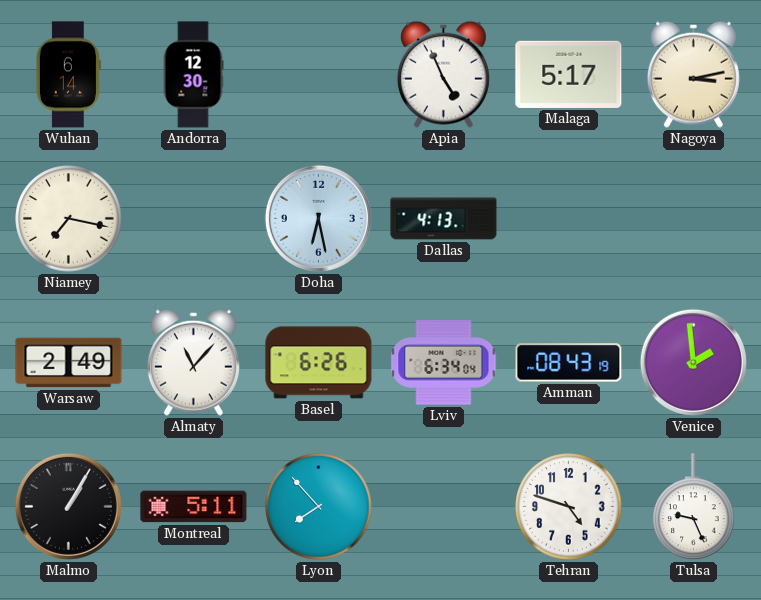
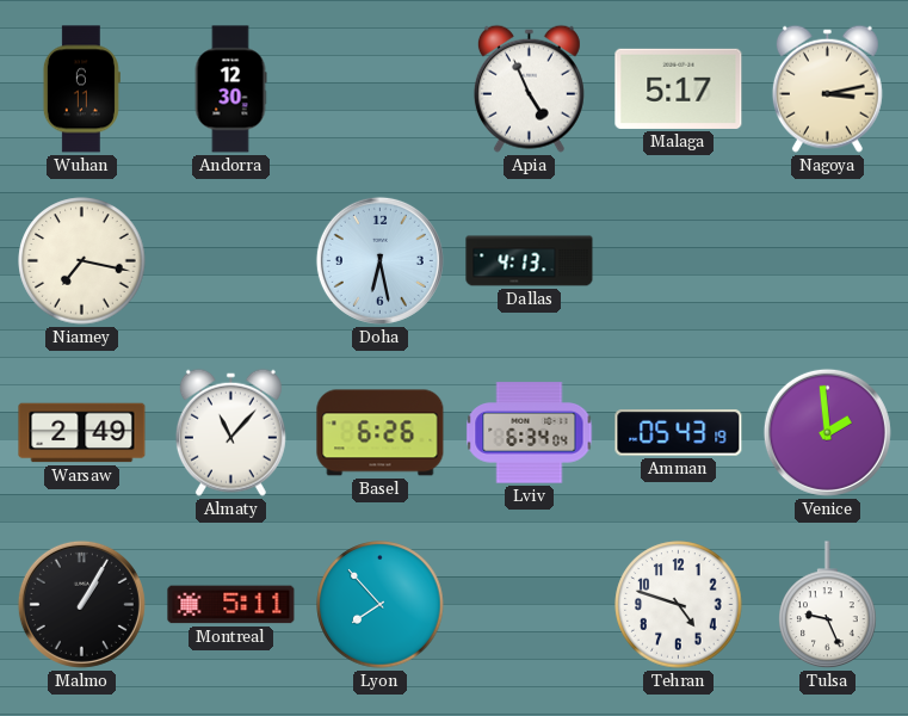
Wuhan: 6:14 -> 6:11 (81, 89)
Amman: 08:43 -> 05:43 (679, 433)
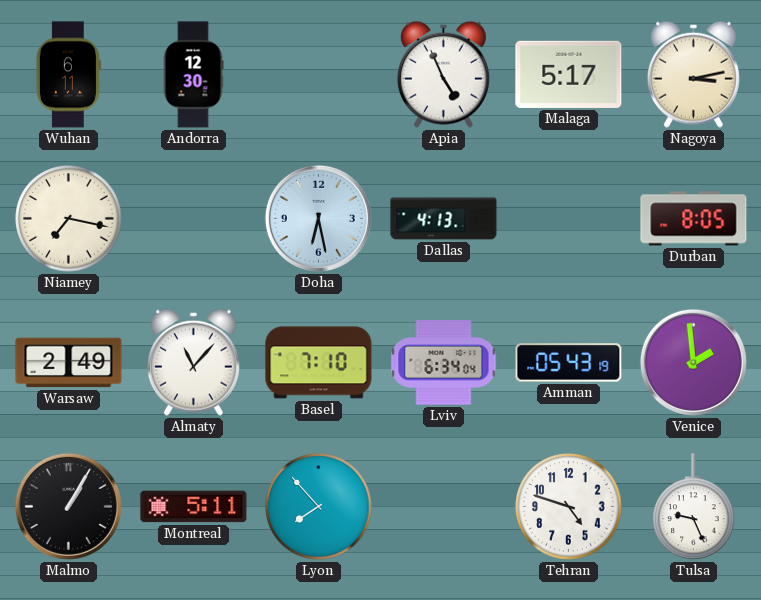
Durban: none -> 8:05 (694, 219)
Basel: 6:26 -> 7:10 (319, 363)
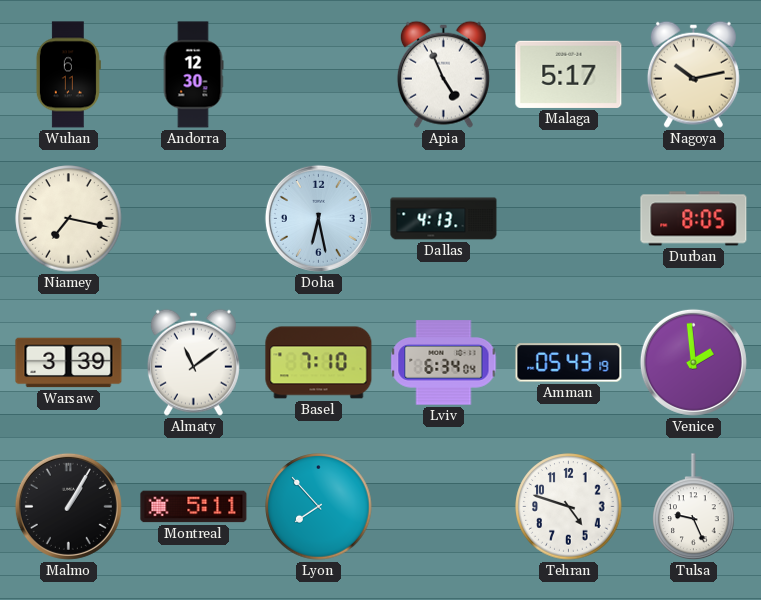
Nagoya: 3:13 -> 10:13 (693, 74)
Warsaw: 2:49 -> 3:39 (69, 363)
Almaty: 11:07 -> 11:09 (193, 362)
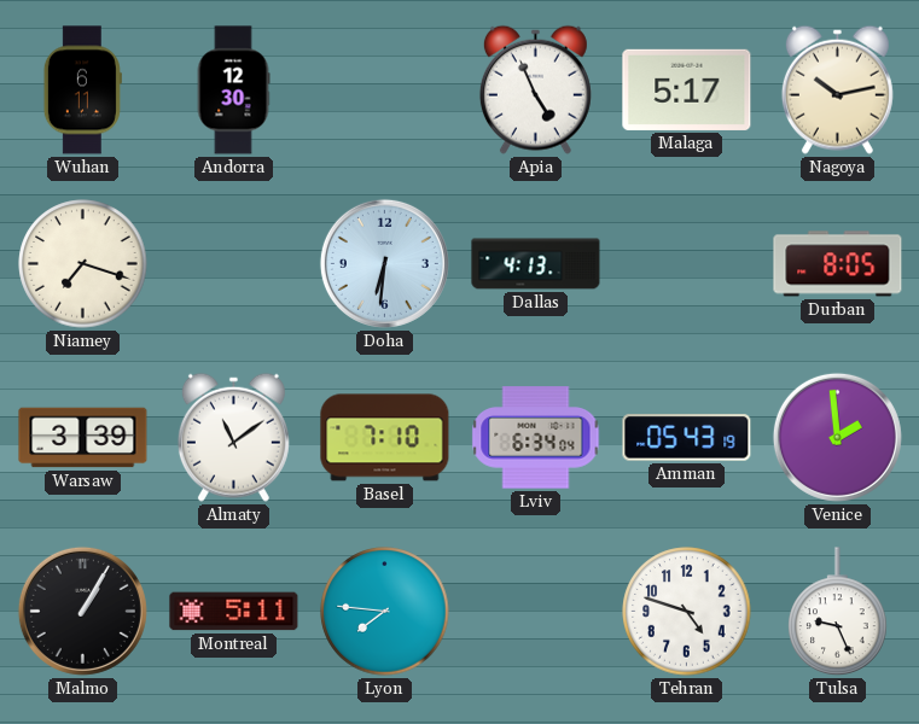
Niamey: 7:17 -> 7:18 (83, 264)
Doha: 6:28 -> 6:31 (384, 263)
Lyon: 7:53 -> 7:46 (385, 612)
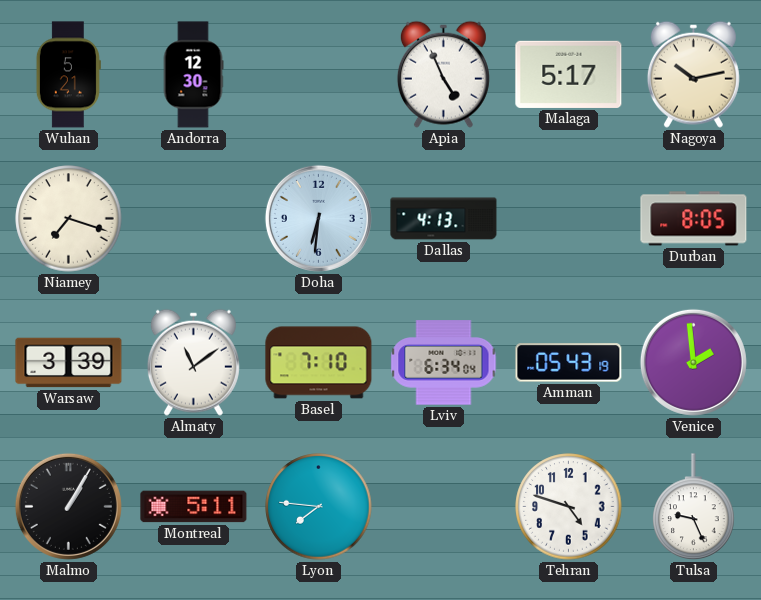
Wuhan: 6:11 -> 5:21 (68, 75)
